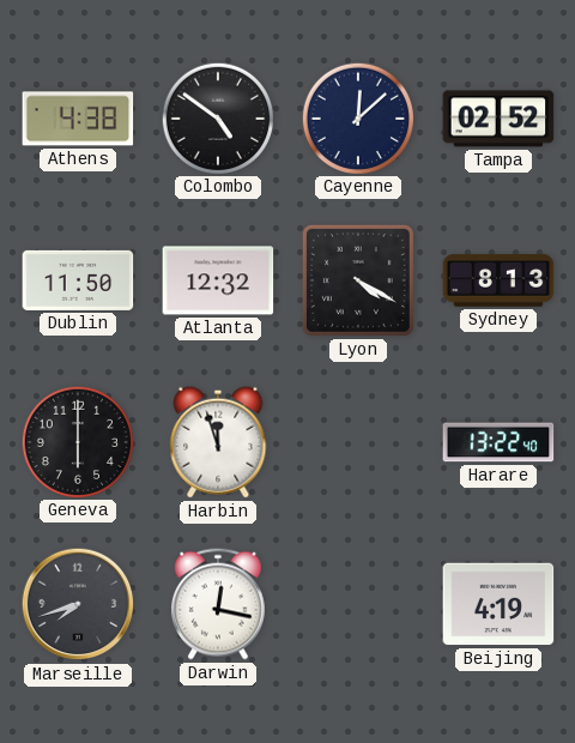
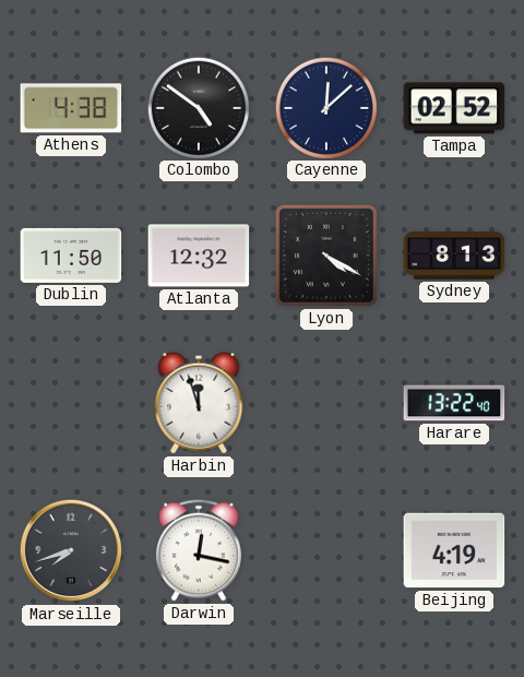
Geneva: 6:00 -> none (77, 441)
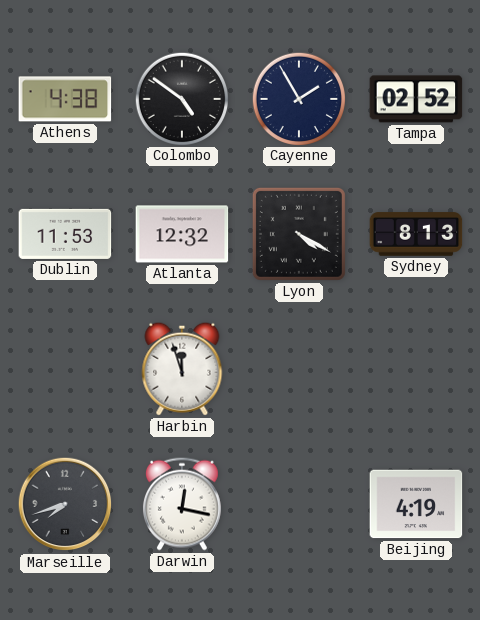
Cayenne: 12:08 -> 1:55 (298, 98)
Dublin: 11:50 -> 11:53 (65, 234)
Harare: 13:22 -> none (454, 403)
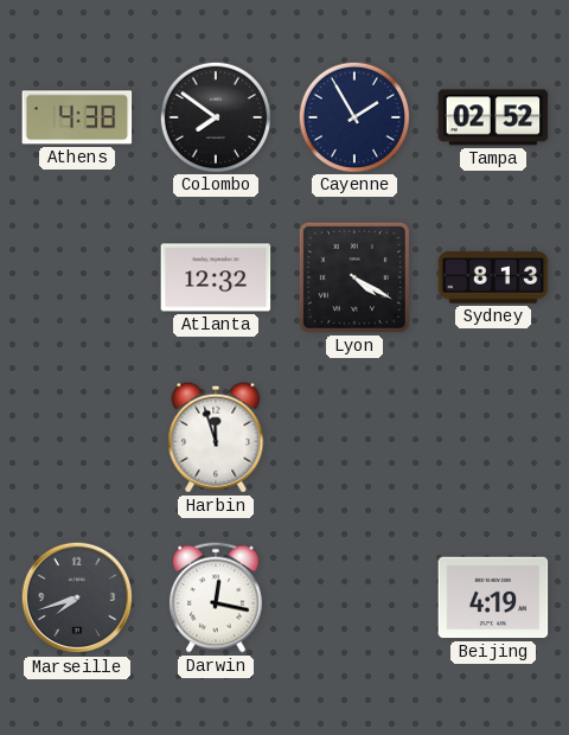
Colombo: 4:51 -> 7:51 (215, 116)
Dublin: 11:53 -> none (65, 234)
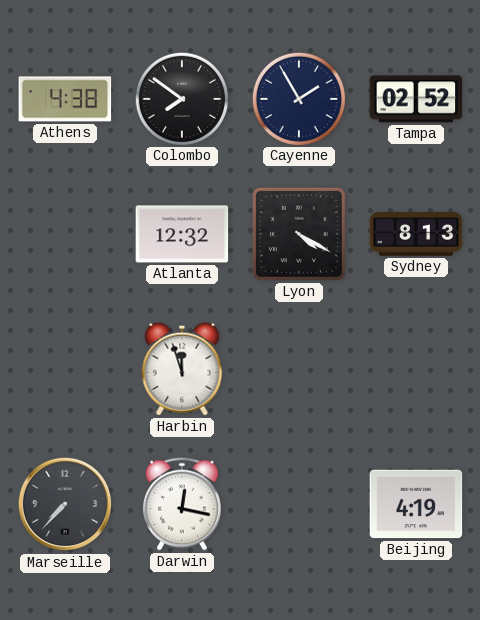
Marseille: 7:42 -> 7:37 (65, 504)
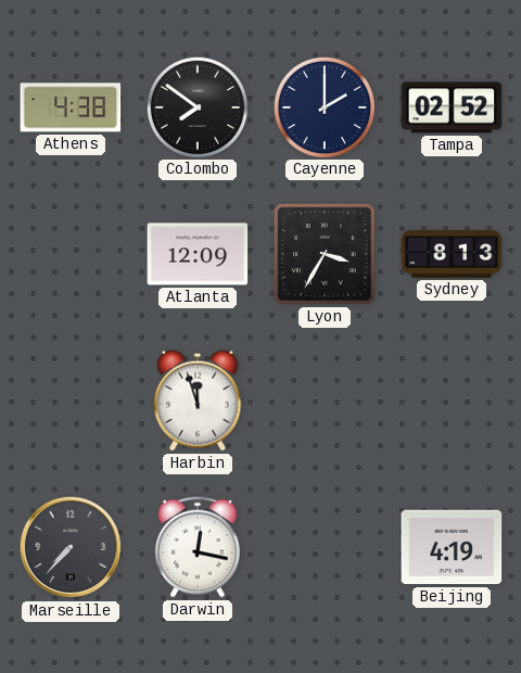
Cayenne: 1:55 -> 2:00 (323, 106)
Atlanta: 12:32 -> 12:09 (198, 254)
Lyon: 4:20 -> 3:35 (325, 254)
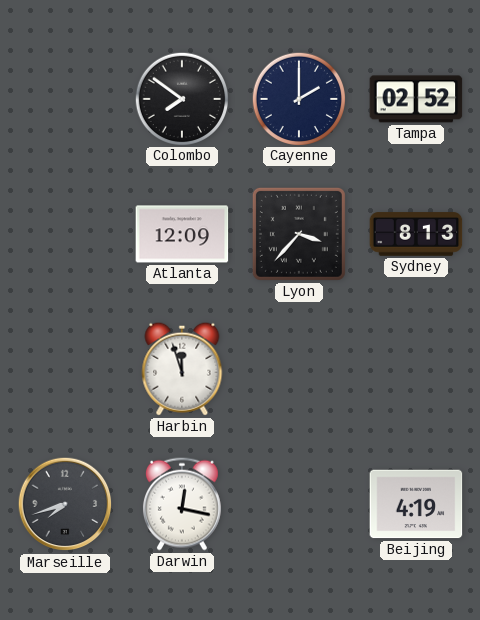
Athens: 4:38 -> none (71, 107)
Lyon: 3:35 -> 3:37 (299, 234)
Marseille: 7:37 -> 7:42 (65, 504)
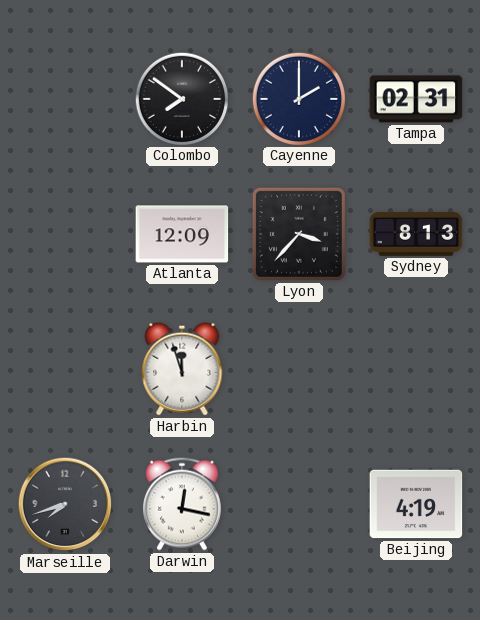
Tampa: 02:52 -> 02:31 (416, 99)
